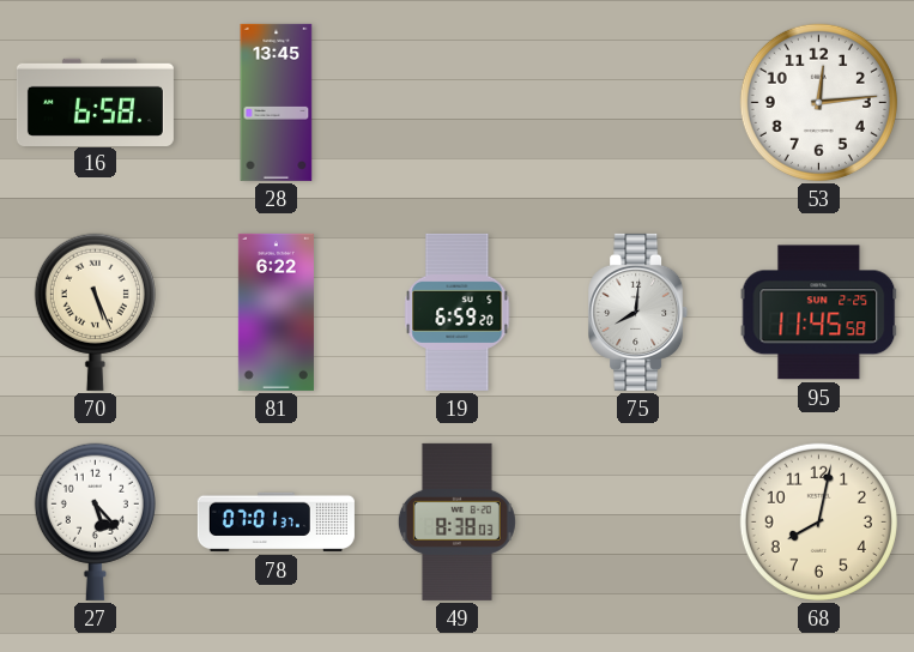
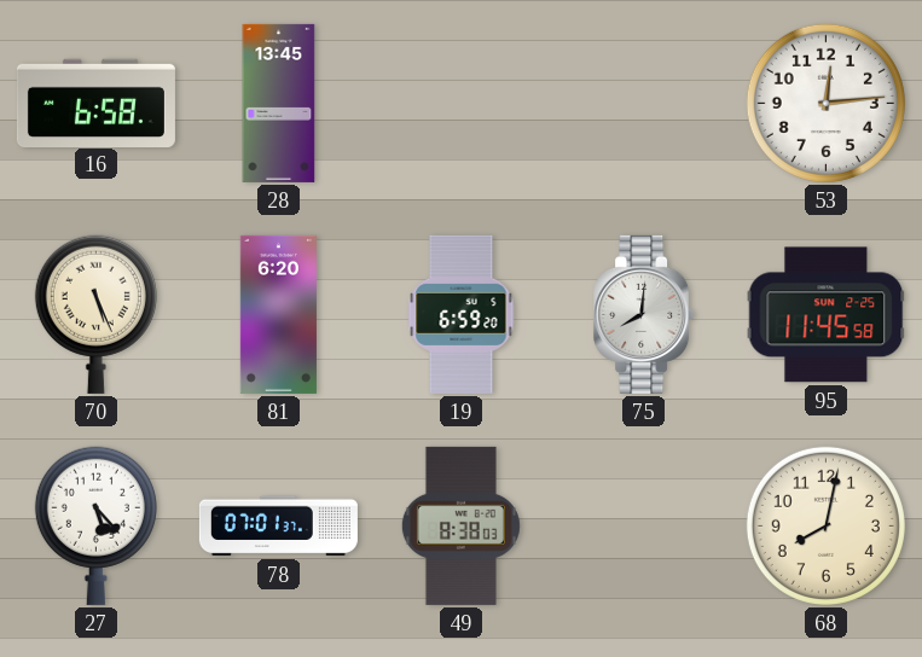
81: 6:22 -> 6:20 (278, 314)
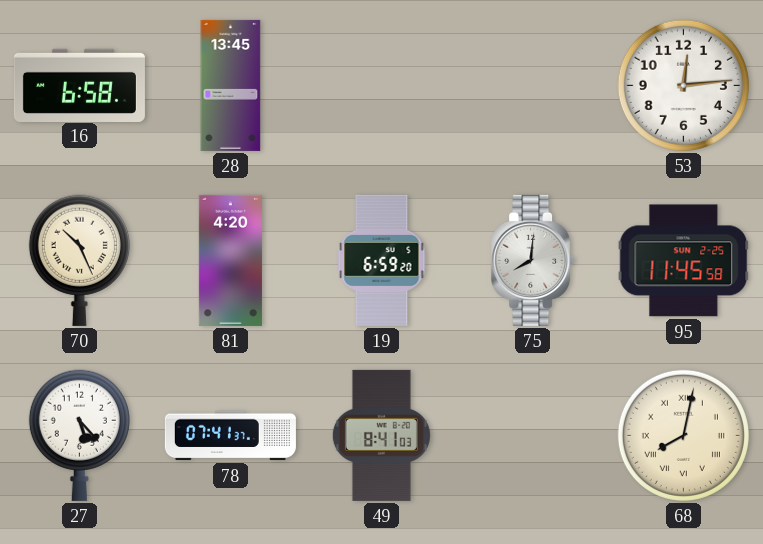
70: 5:26 -> 10:26 (79, 260)
81: 6:20 -> 4:20 (230, 260)
78: 07:01 -> 07:41 (230, 436)
49: 8:38 -> 8:41 (381, 435)
68 numerals: Arabic -> Roman (683, 435)
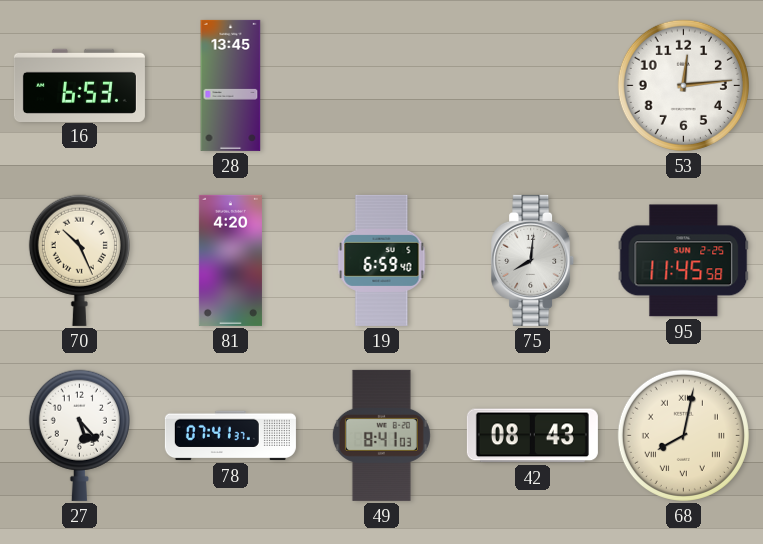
16: 6:58 -> 6:53 (79, 85)
19: 6:59:20 -> 6:59:40 (382, 260)
42: none -> 08:43 (532, 436)
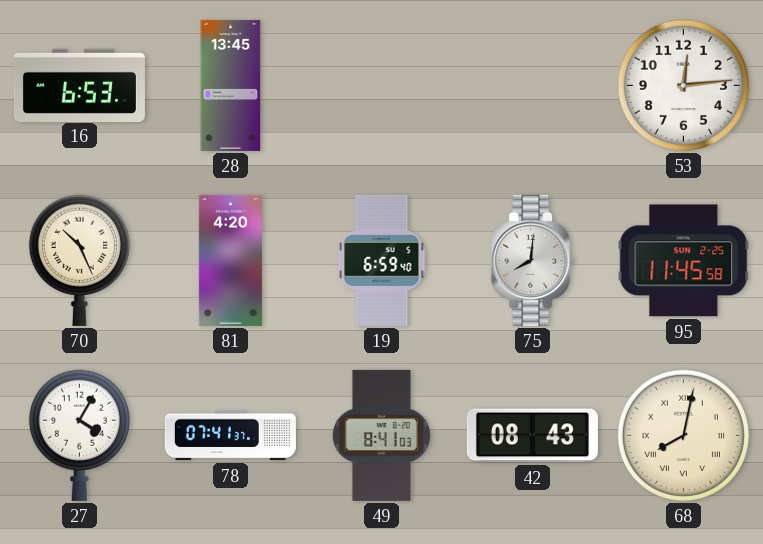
27: 5:23 -> 4:05 (79, 435)
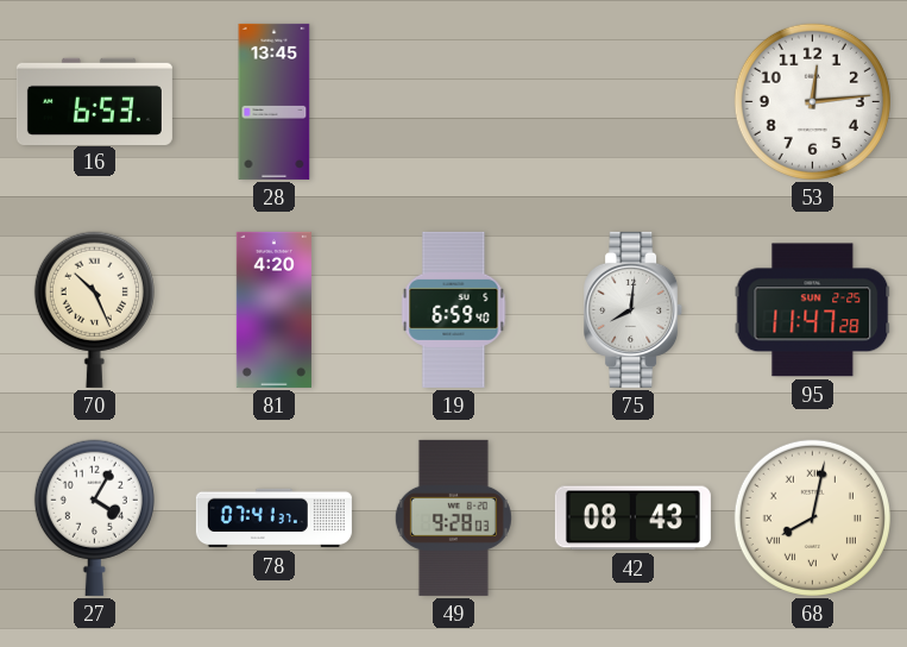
95: 11:45 -> 11:47 (813, 310)
49: 8:41 -> 9:28 (453, 517)
